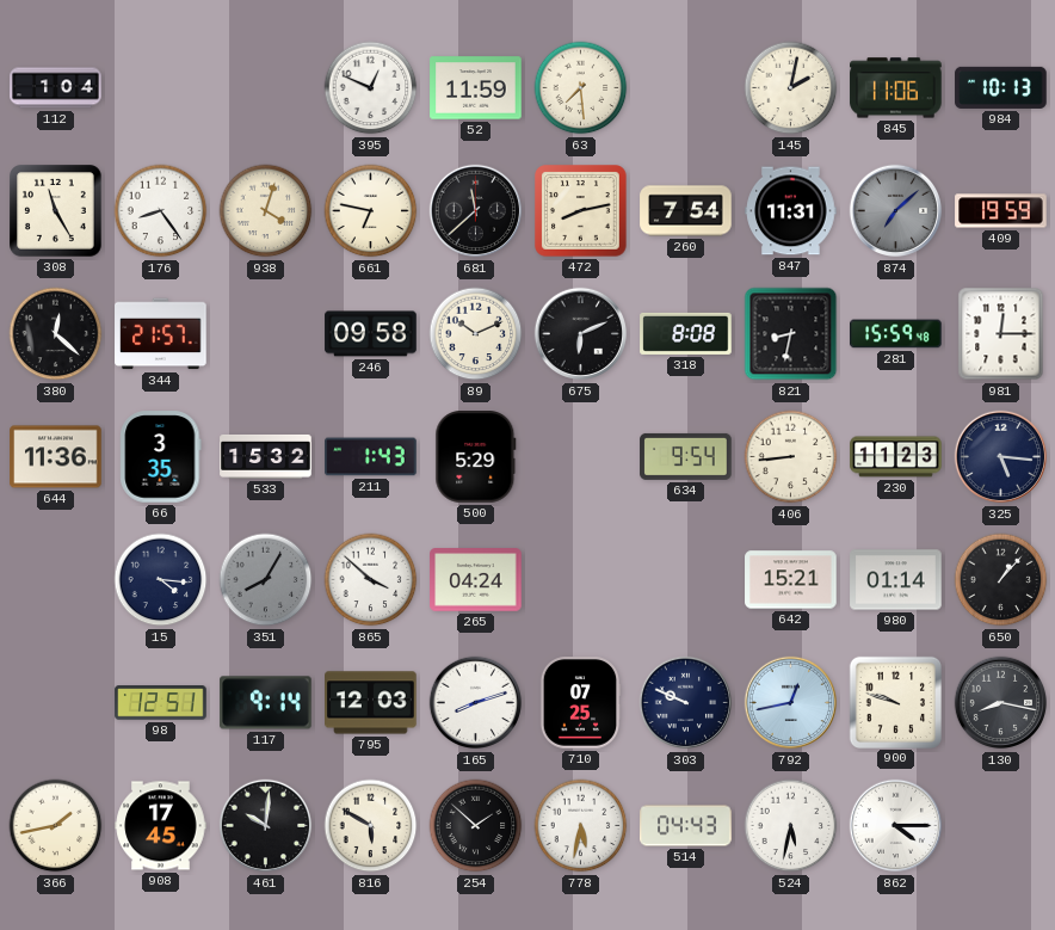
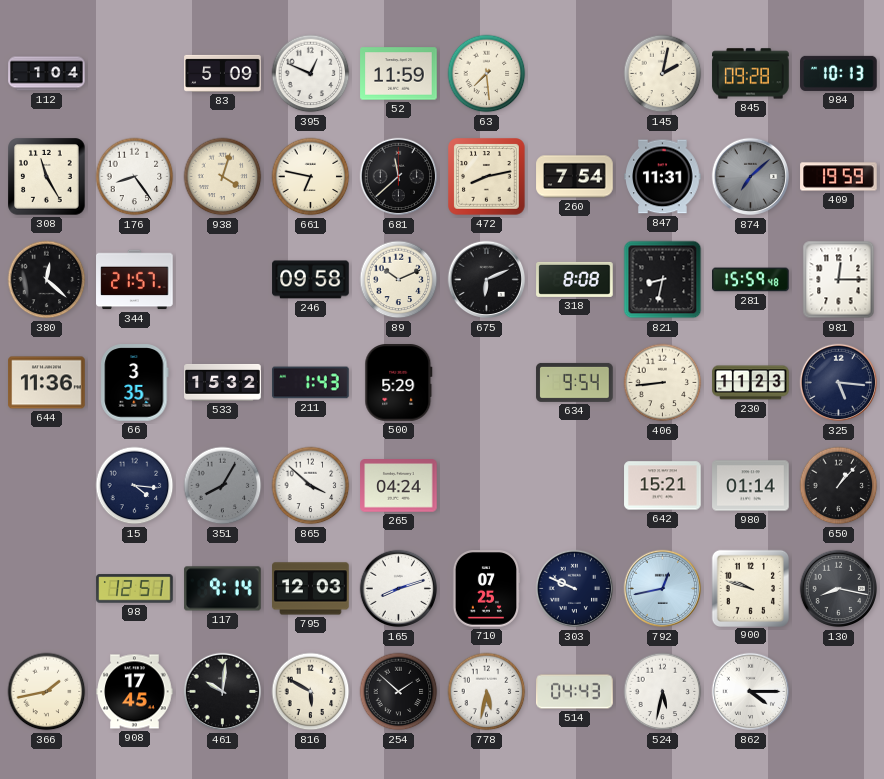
83: none -> 5:09 (223, 73)
845: 11:06 -> 09:28 (751, 74)
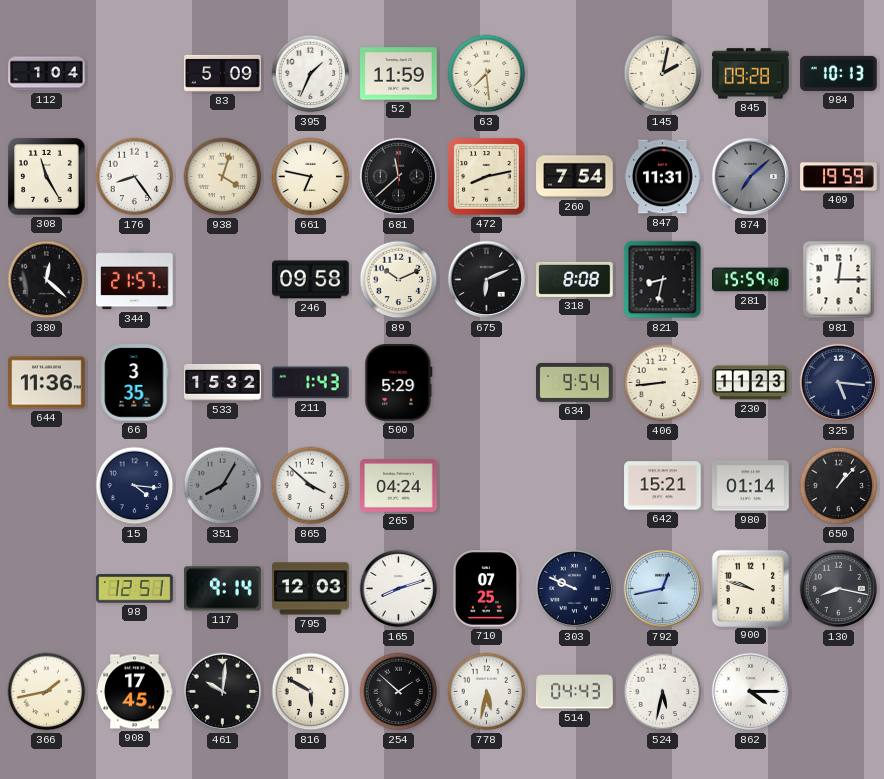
395: 12:49 -> 1:34 (311, 74)
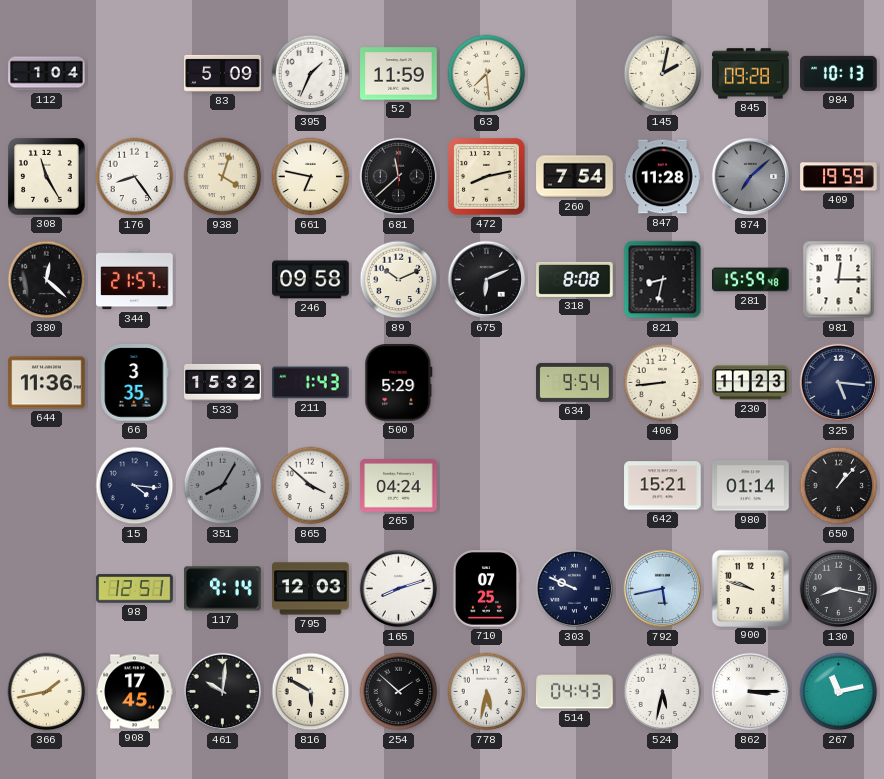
847: 11:31 -> 11:28 (663, 177)
792: 12:43 -> 5:43 (663, 589)
862: 4:15 -> 3:15 (751, 692)
267: none -> 11:13 (839, 692)
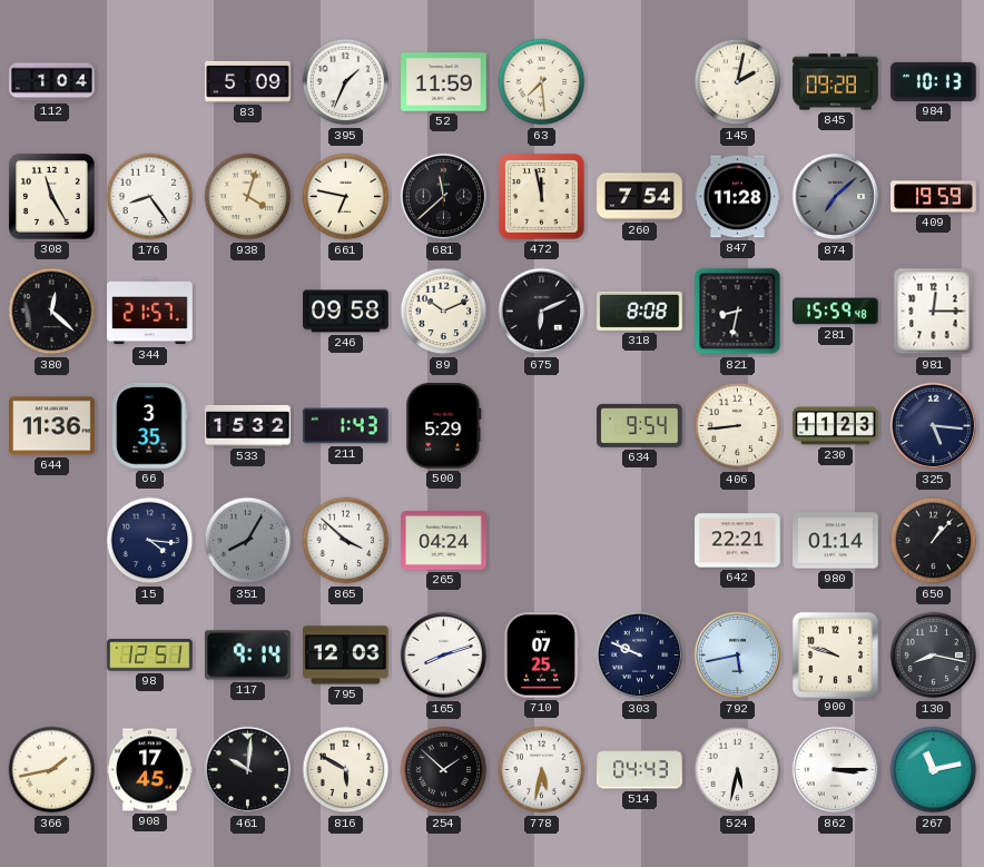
472: 8:13 -> 11:58 (542, 197)
642: 15:21 -> 22:21 (738, 541)
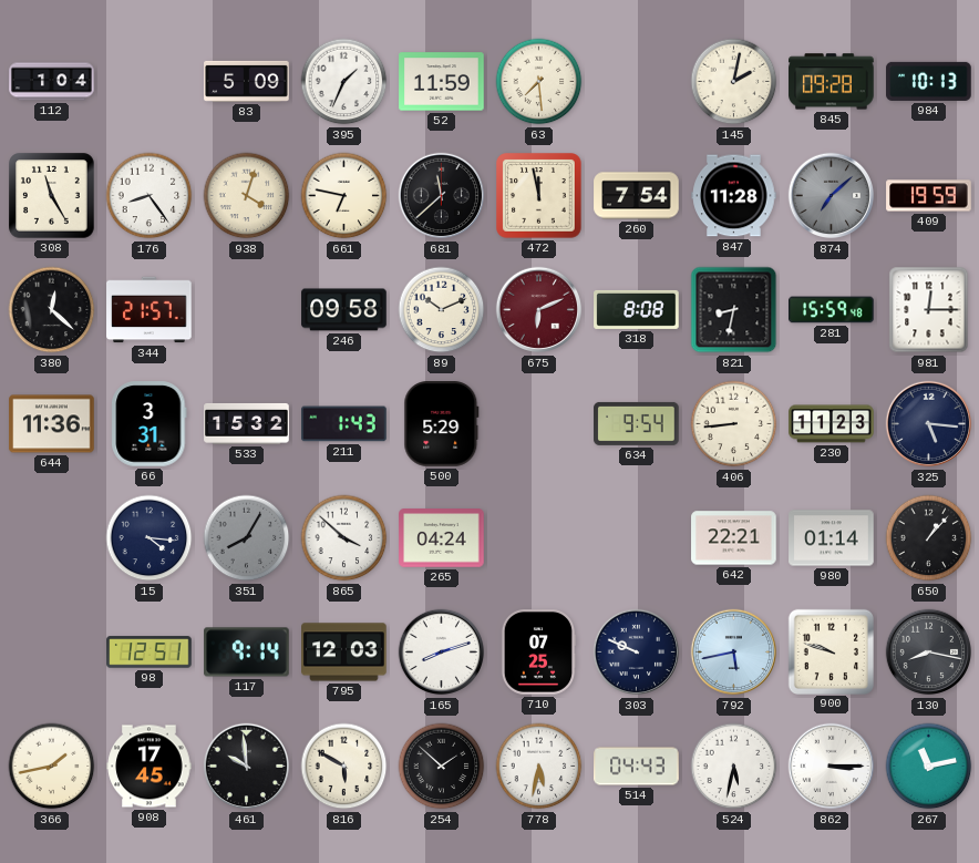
675 dial: black -> burgundy (539, 310)
66: 3:35 -> 3:31 (150, 424)
461: 10:01 -> 9:59 (247, 767)
